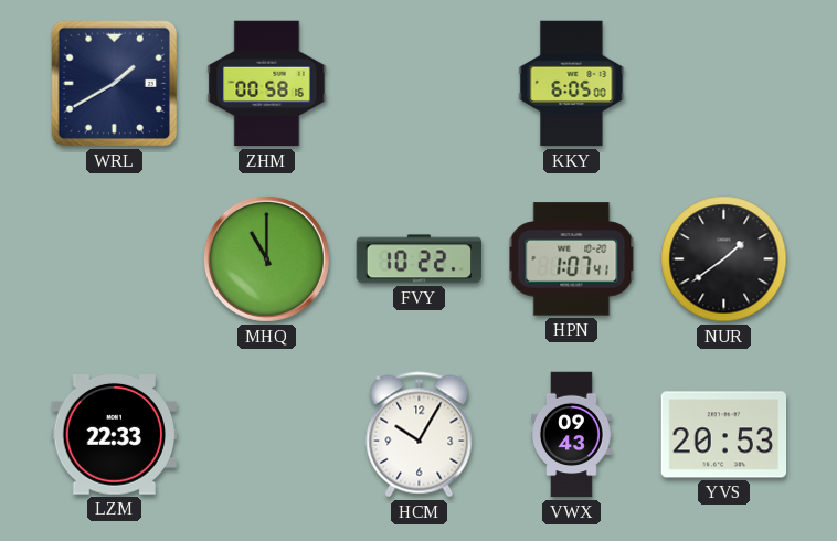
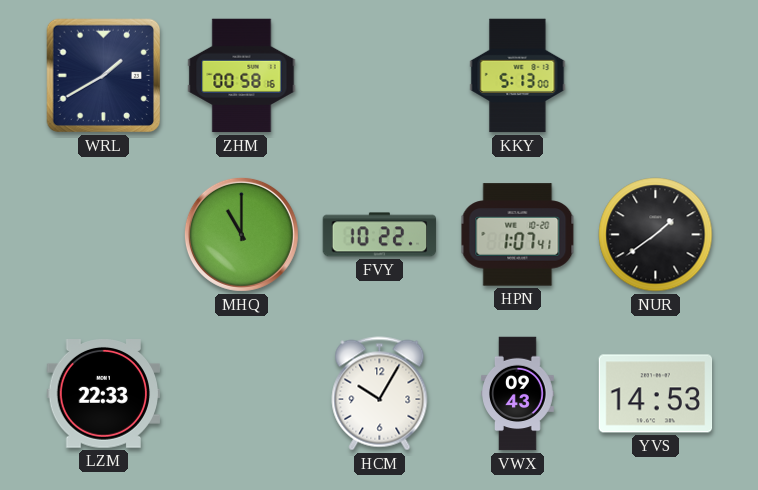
KKY: 6:05 -> 5:13 (518, 76)
YVS: 20:53 -> 14:53 (656, 394)
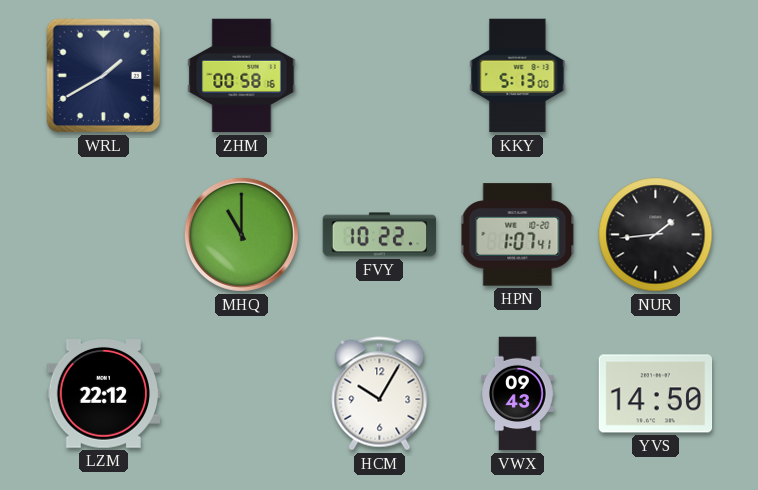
NUR: 1:39 -> 1:44 (656, 235)
LZM: 22:33 -> 22:12 (104, 394)
YVS: 14:53 -> 14:50 (656, 394)
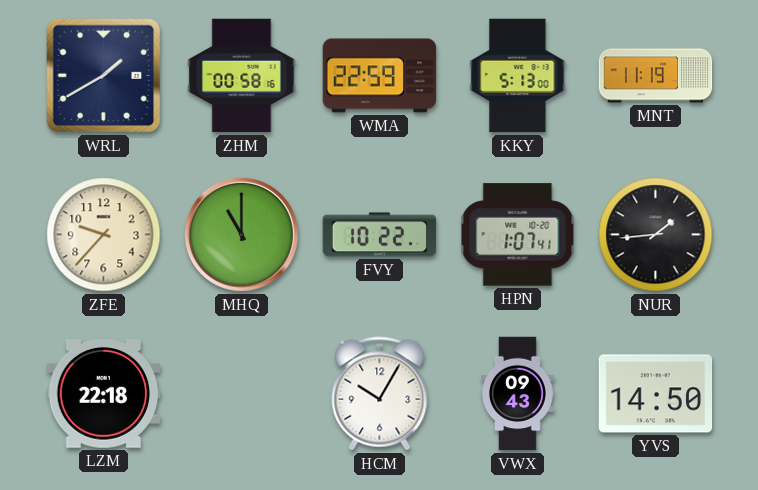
WMA: none -> 22:59 (380, 76)
MNT: none -> 11:19 (656, 76)
ZFE: none -> 9:37 (104, 235)
LZM: 22:12 -> 22:18 (104, 394)
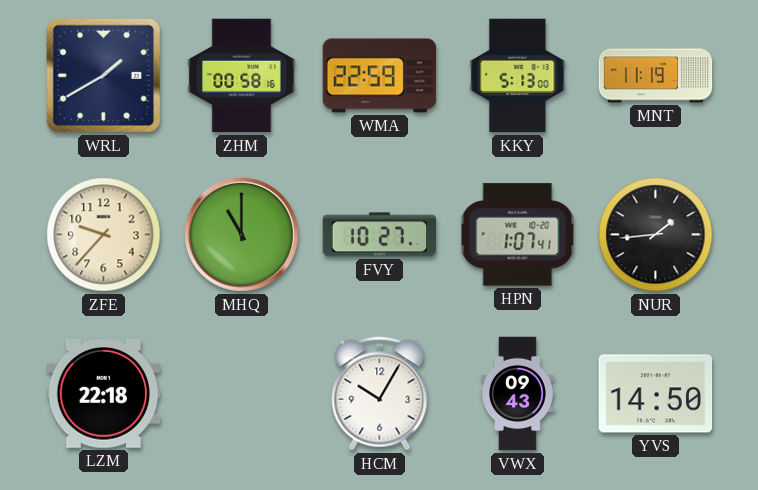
FVY: 10:22 -> 10:27 (380, 235)
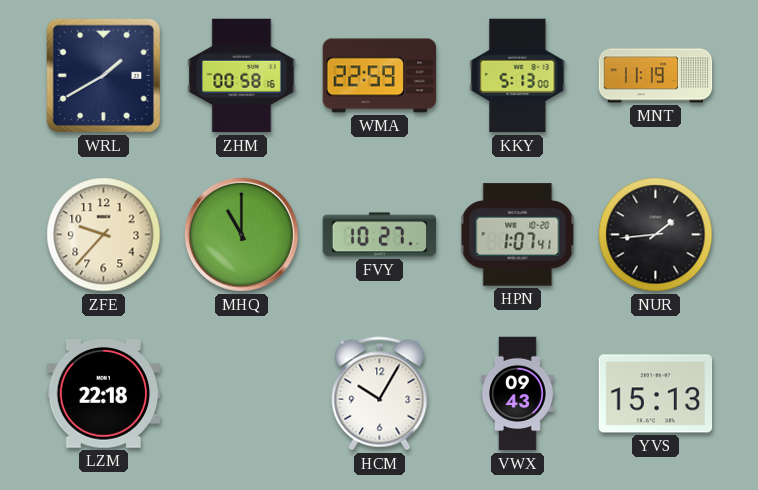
YVS: 14:50 -> 15:13 (656, 394)
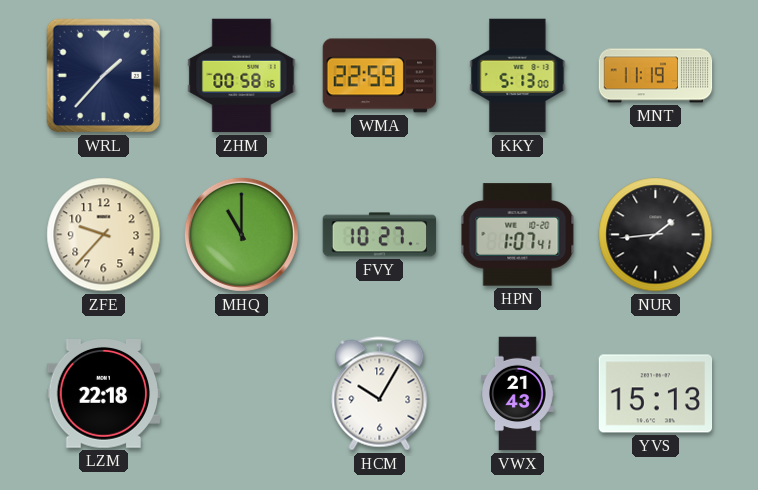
WRL: 1:40 -> 1:37 (104, 76)
VWX: 09:43 -> 21:43 (518, 394)
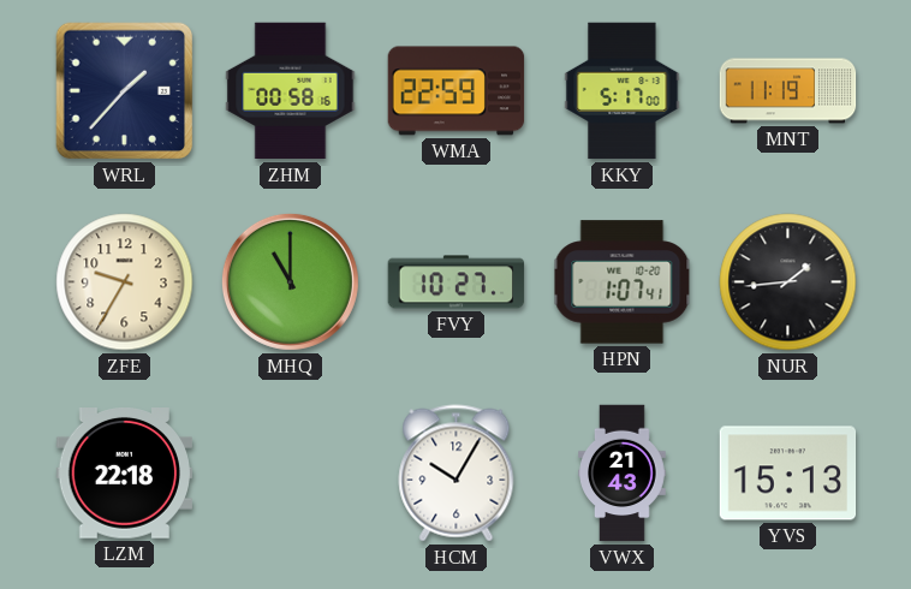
KKY: 5:13 -> 5:17 (623, 91)
ZFE: 9:37 -> 9:35 (125, 282)
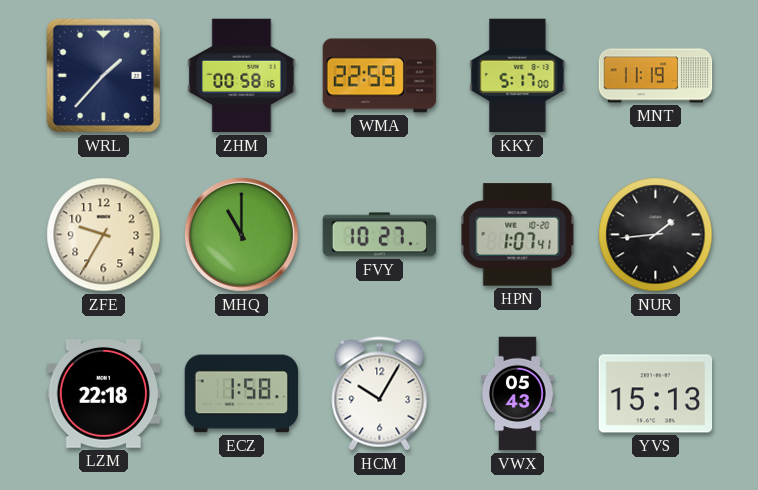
ECZ: none -> 1:58 (242, 394)
VWX: 21:43 -> 05:43 (518, 394)
